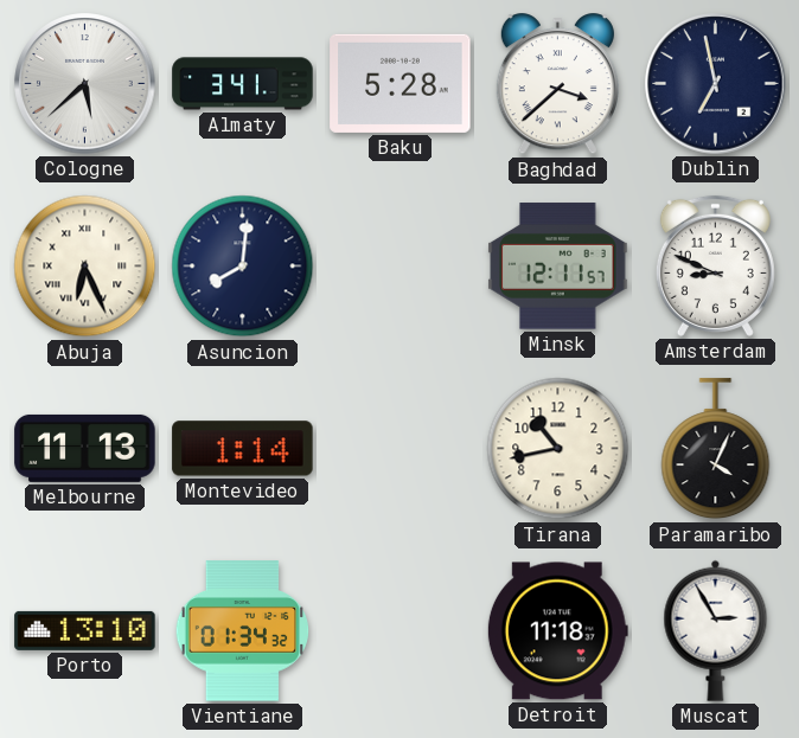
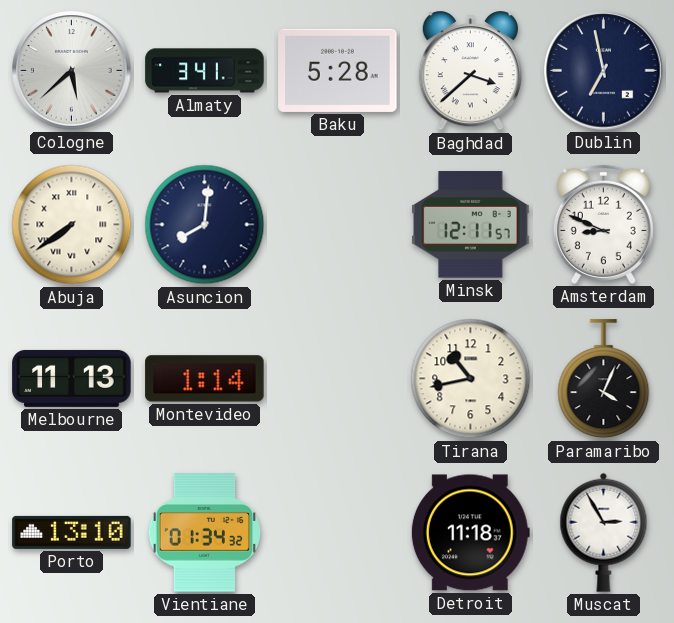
Abuja: 6:26 -> 7:39 (72, 225)
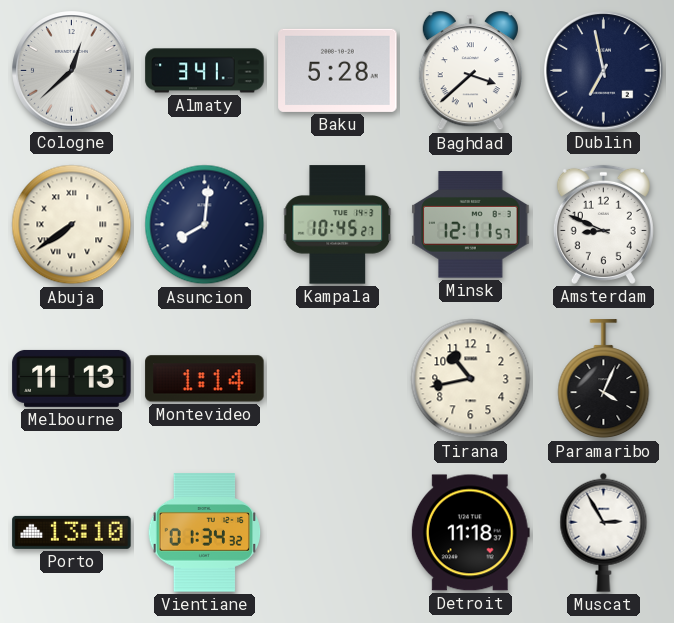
Cologne: 5:38 -> 12:38 (72, 71)
Kampala: none -> 10:45 (338, 225)
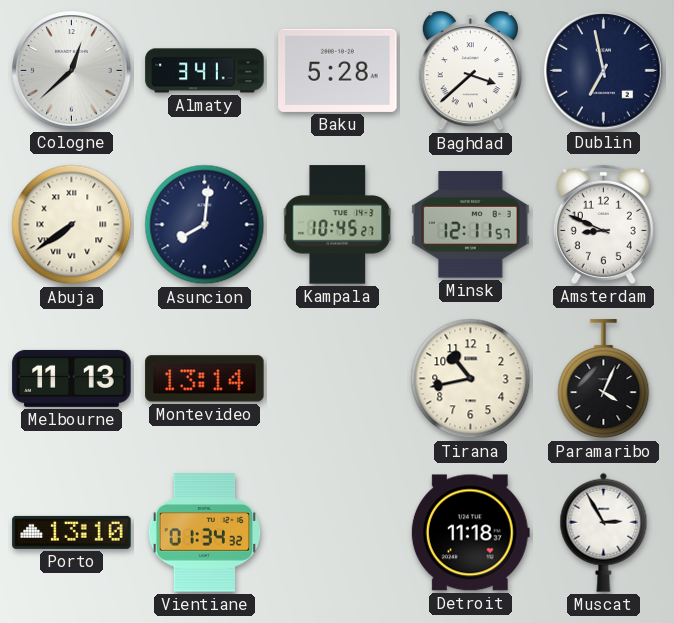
Montevideo: 1:14 -> 13:14 (205, 379)
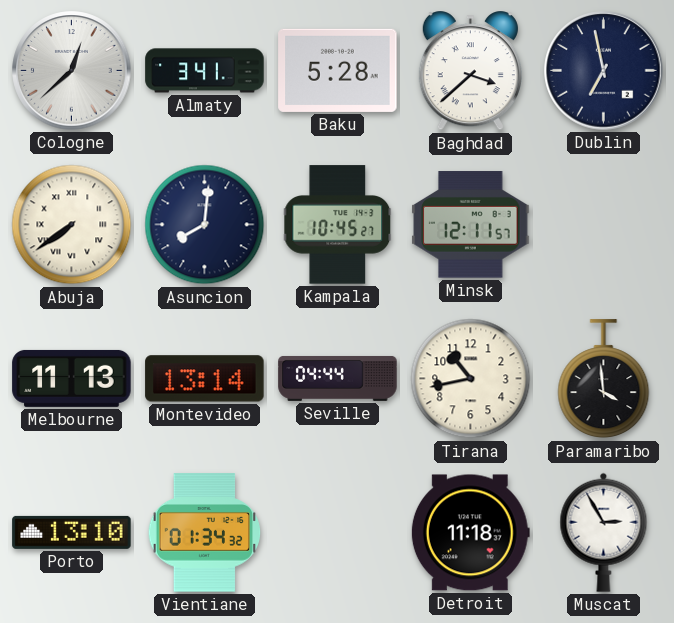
Amsterdam: 8:49 -> none (603, 224)
Seville: none -> 04:44 (338, 378)
Paramaribo: 4:04 -> 3:59 (604, 379)
